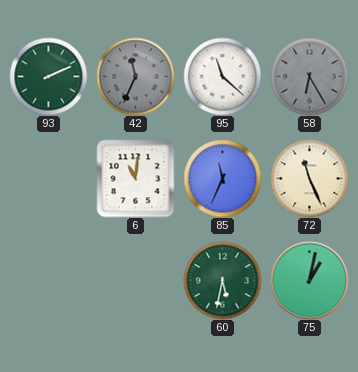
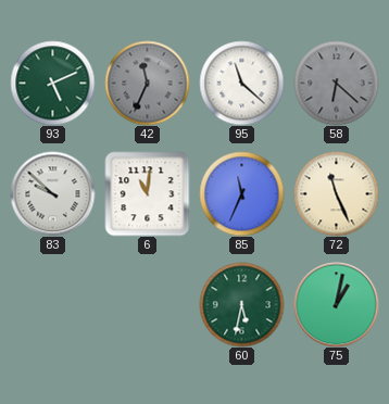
93: 2:11 -> 5:11 (52, 83)
58: 6:25 -> 6:22 (336, 83)
83: none -> 9:52 (52, 193)
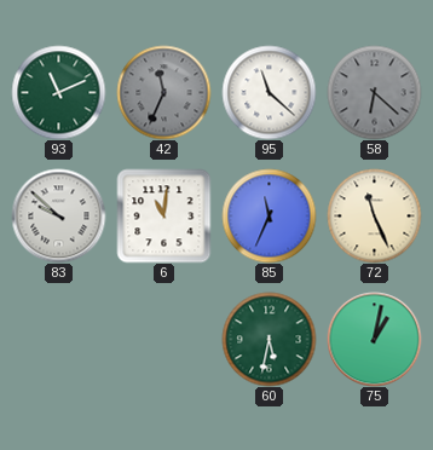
93: 5:11 -> 11:11 (58, 92)
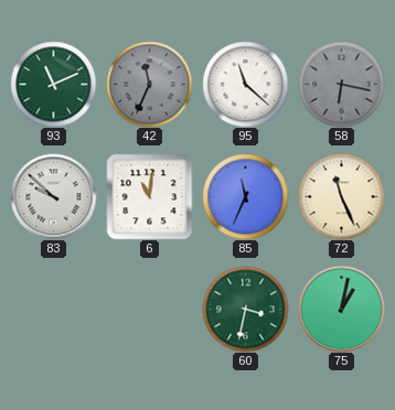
58: 6:22 -> 6:17 (341, 84)
60: 5:32 -> 3:32 (245, 309)
